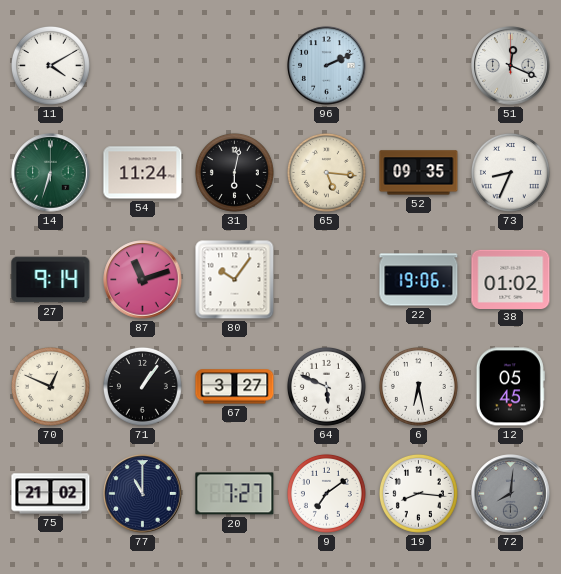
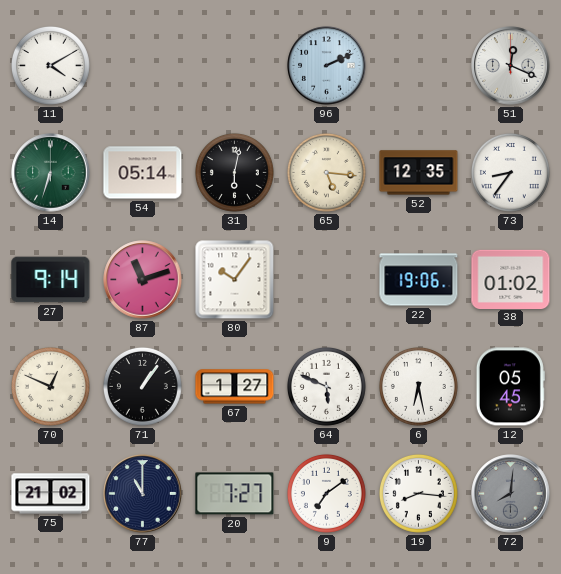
54: 11:24 -> 05:14 (143, 173)
52: 09:35 -> 12:35 (419, 173)
73: 8:34 -> 8:36 (510, 172)
67: 3:27 -> 1:27 (235, 387)
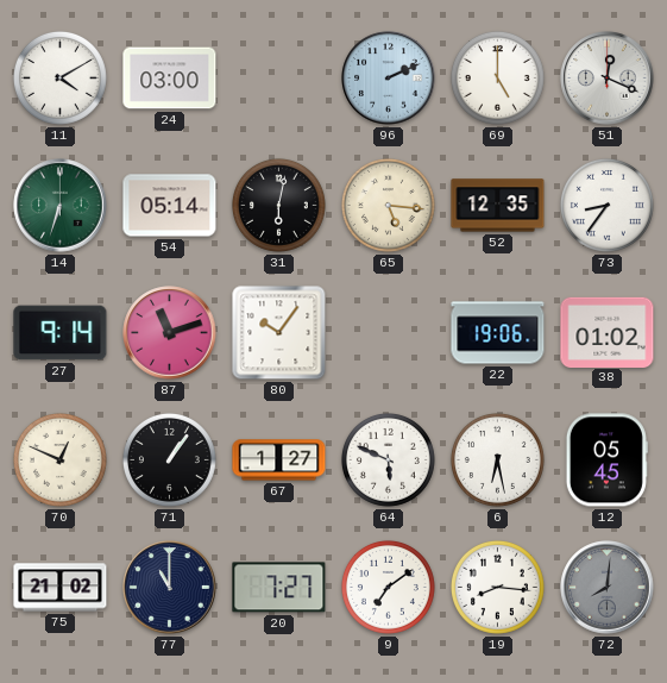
24: none -> 03:00 (170, 79)
69: none -> 5:00 (497, 77)
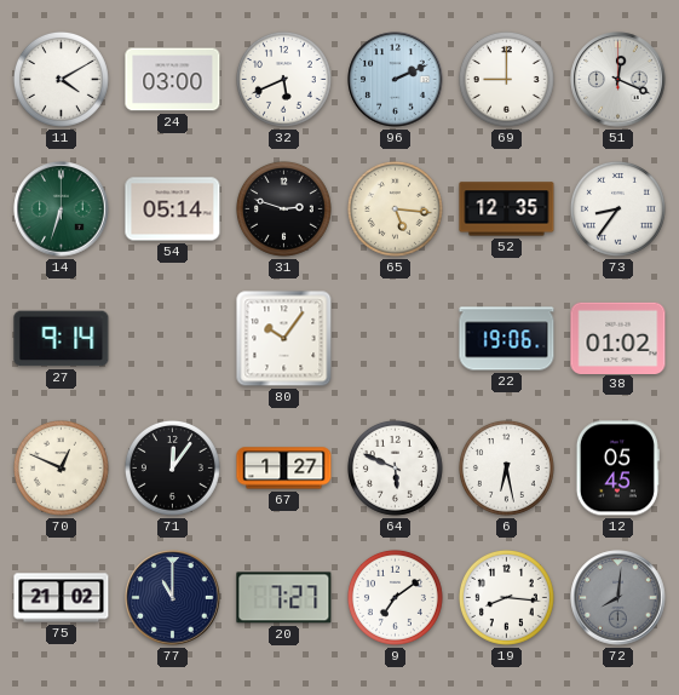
32: none -> 5:41 (283, 79)
69: 5:00 -> 9:00 (506, 79)
31: 6:02 -> 2:48 (283, 208)
87: 11:12 -> none (170, 333)
71: 1:06 -> 12:06 (172, 467)
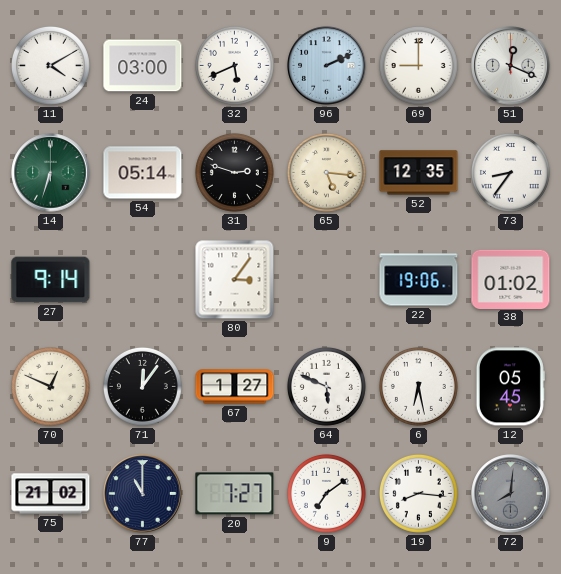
80: 10:06 -> 3:06 (235, 280)
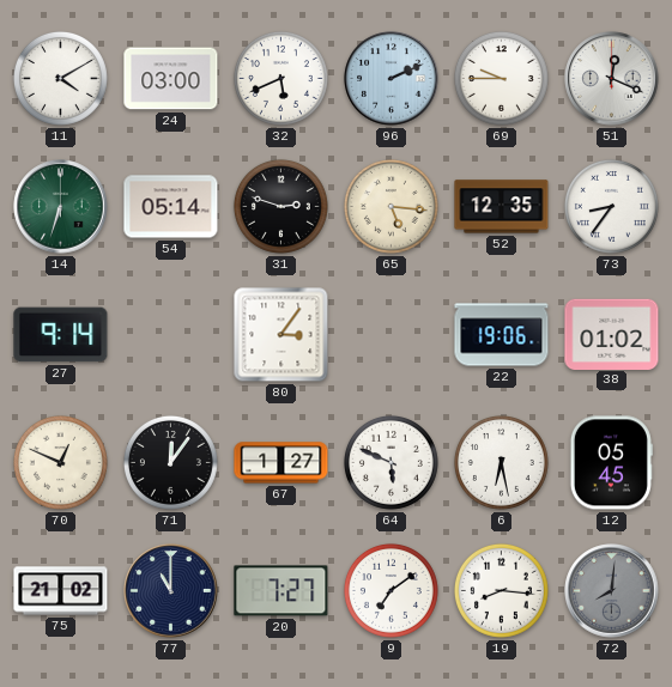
69: 9:00 -> 9:45 (501, 78)
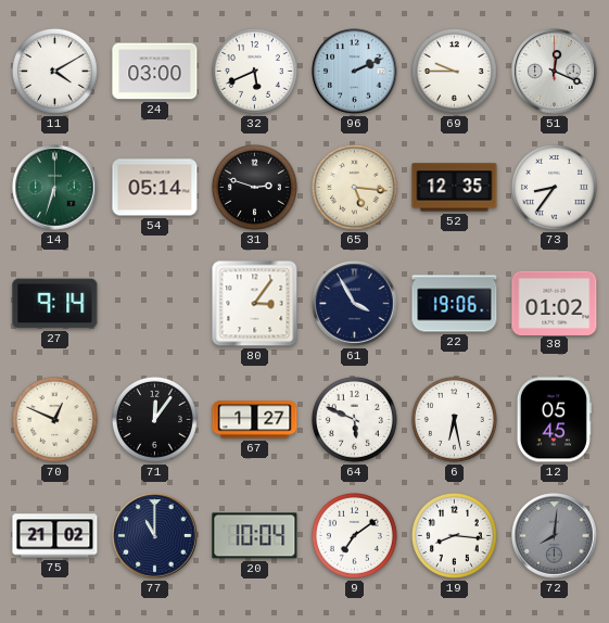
61: none -> 3:55 (355, 304)
20: 7:27 -> 10:04 (255, 536)
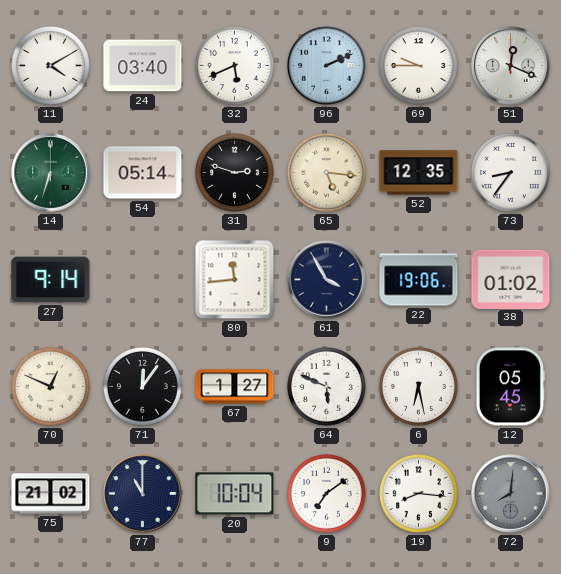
24: 03:00 -> 03:40 (143, 66)
80: 3:06 -> 11:44 (235, 280)
